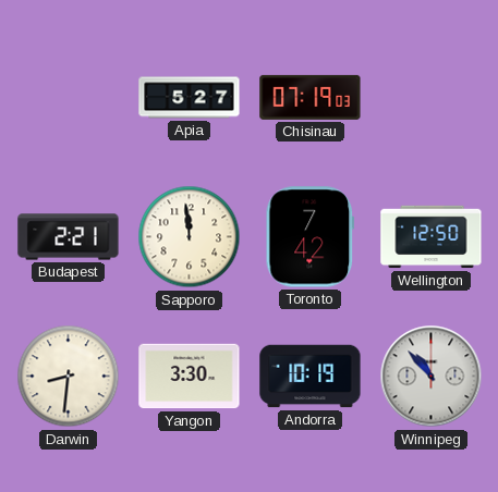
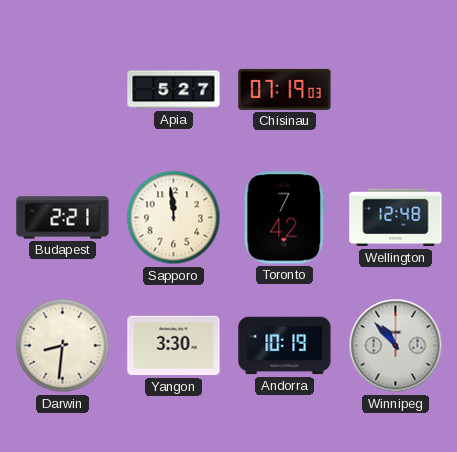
Wellington: 12:50 -> 12:48 (396, 218)
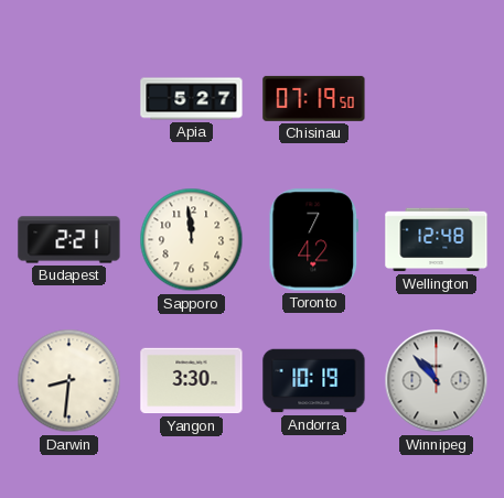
Chisinau: 07:19:03 -> 07:19:50 (314, 98)
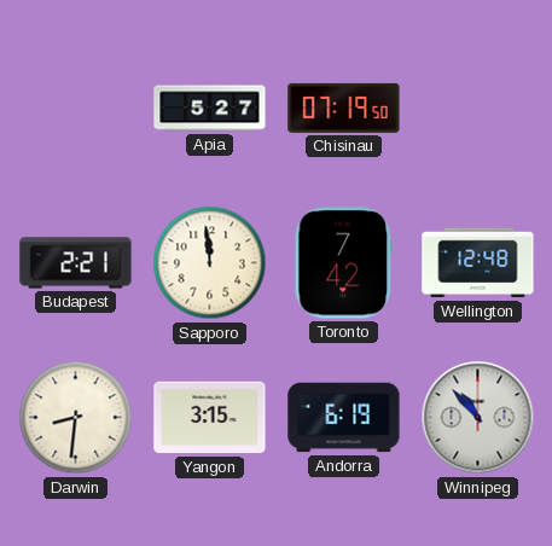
Yangon: 3:30 -> 3:15 (210, 418)
Andorra: 10:19 -> 6:19 (344, 418)
